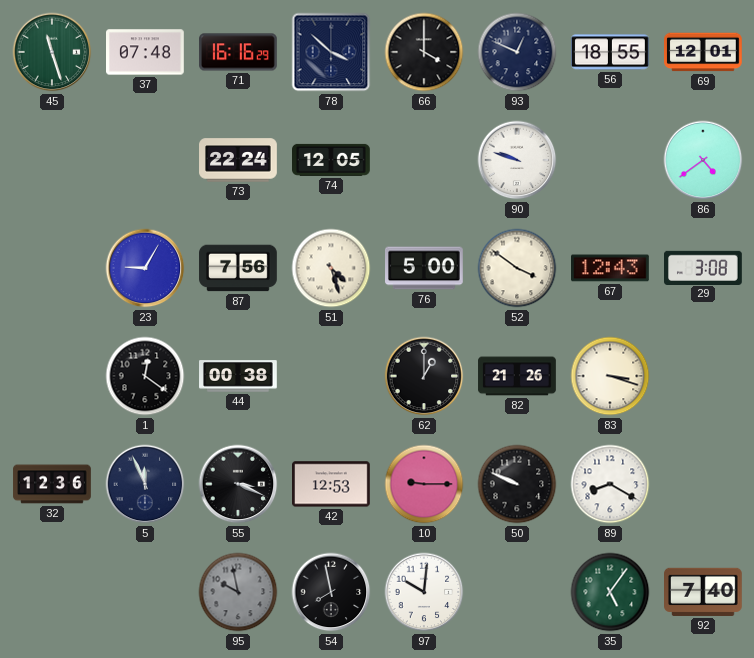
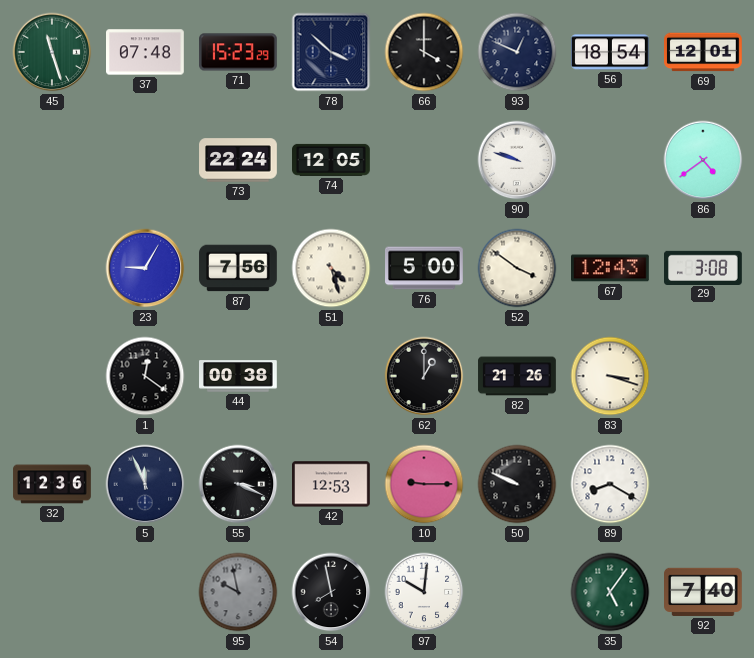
71: 16:16 -> 15:23 (238, 52)
56: 18:55 -> 18:54 (610, 52)
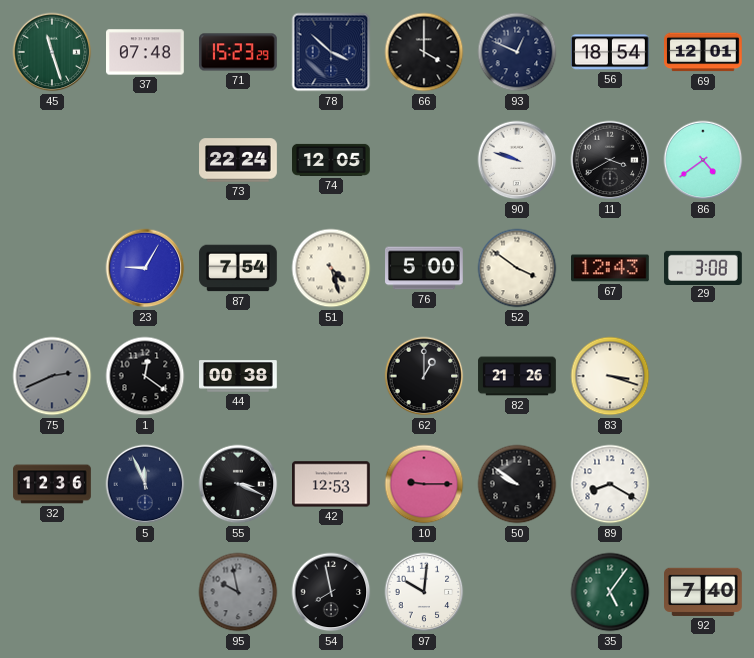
11: none -> 3:40 (610, 160)
87: 7:56 -> 7:54 (238, 268)
75: none -> 2:41 (52, 376)
50: 9:49 -> 9:51 (517, 484)
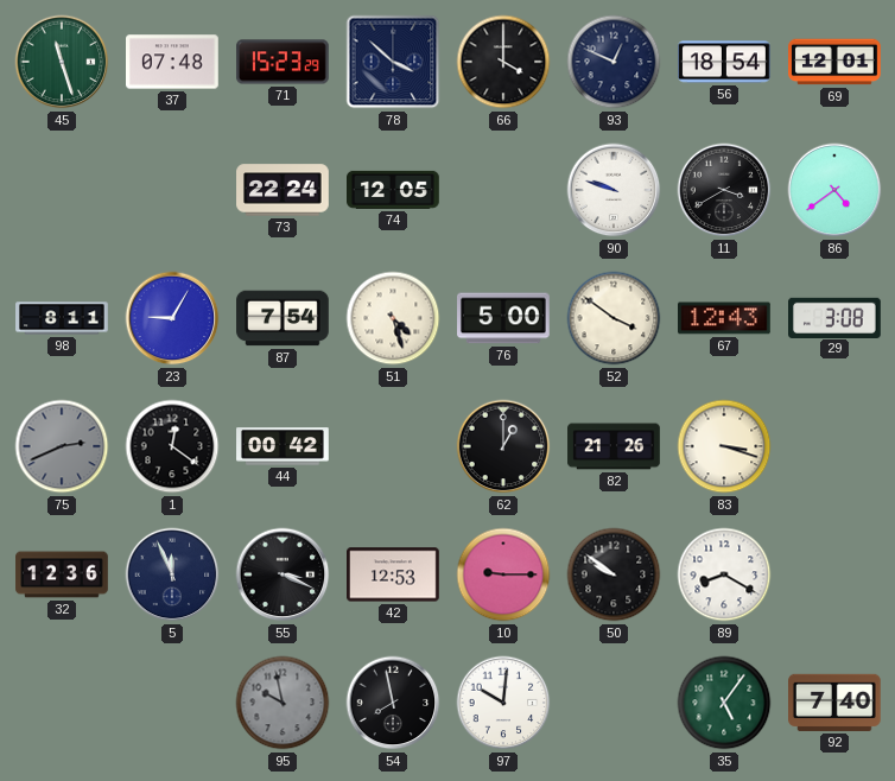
98: none -> 8:11 (62, 318)
44: 00:38 -> 00:42 (283, 446)
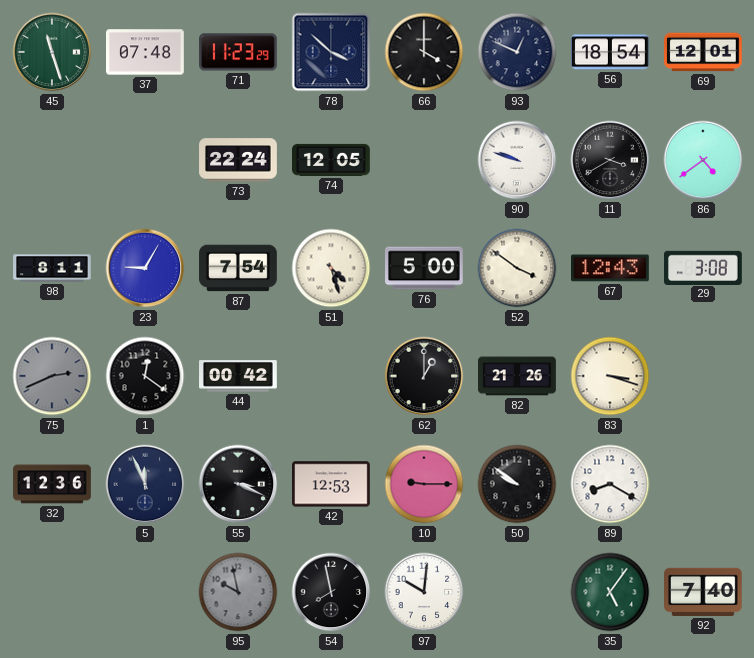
71: 15:23 -> 11:23 (238, 52)
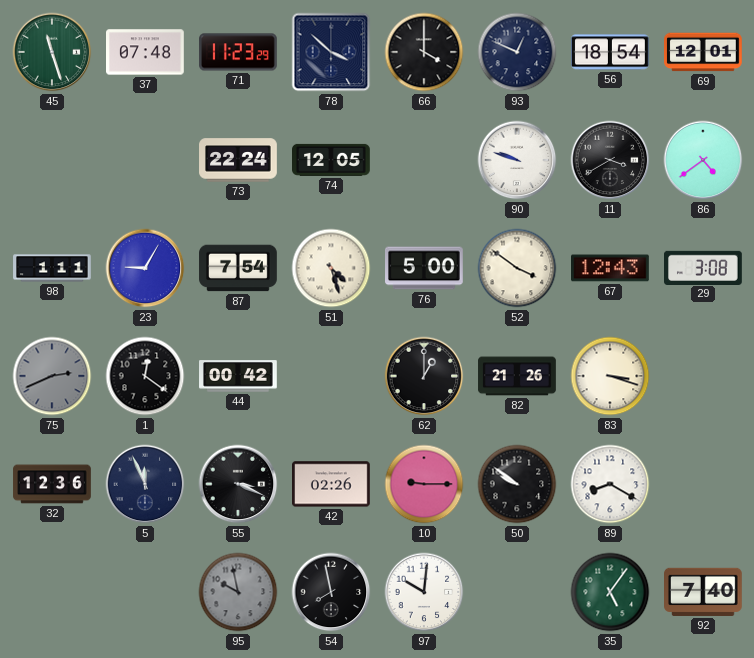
98: 8:11 -> 1:11 (52, 268)
42: 12:53 -> 02:26 (332, 484)
